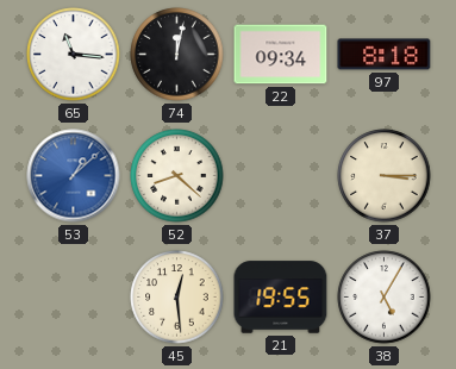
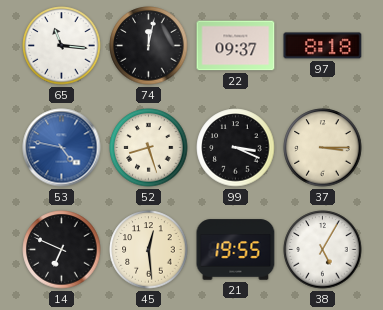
22: 09:34 -> 09:37 (236, 46)
53: 1:08 -> 4:47 (62, 148)
52: 8:22 -> 8:27 (149, 148)
99: none -> 3:19 (236, 148)
14: none -> 6:49 (62, 250)
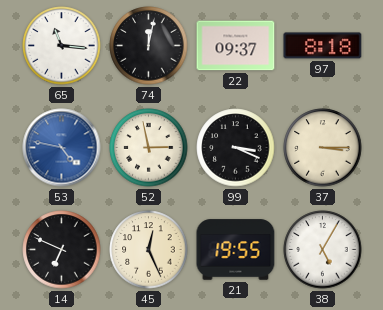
52: 8:27 -> 2:58 (149, 148)
45: 12:29 -> 12:26 (149, 250)
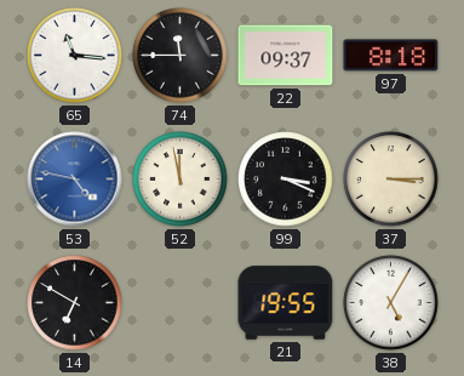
74: 12:02 -> 11:45 (181, 56)
52: 2:58 -> 11:58 (181, 180)
14: 6:49 -> 6:50 (75, 303)
45: 12:26 -> none (149, 250)
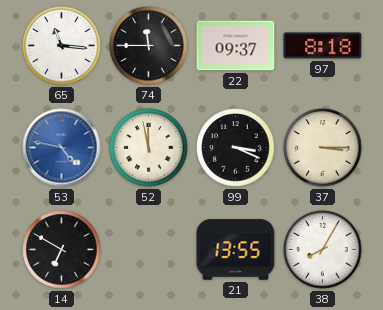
21: 19:55 -> 13:55 (236, 250)
38: 5:05 -> 8:05 (323, 250)
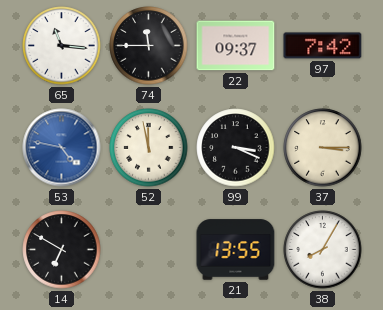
97: 8:18 -> 7:42 (323, 46)
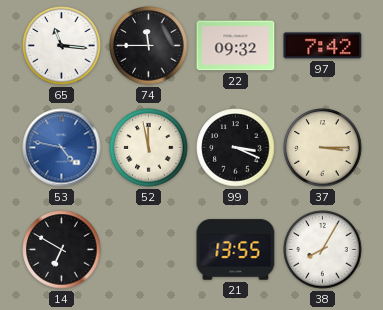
22: 09:37 -> 09:32 (236, 46)
